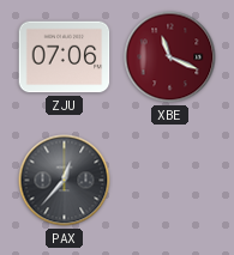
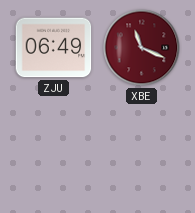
ZJU: 07:06 -> 06:49 (54, 48)
PAX: 12:37 -> none (65, 181)
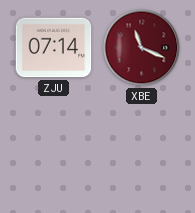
ZJU: 06:49 -> 07:14 (54, 48)
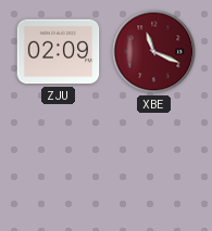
ZJU: 07:14 -> 02:09 (59, 52)
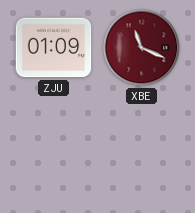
ZJU: 02:09 -> 01:09 (54, 48)
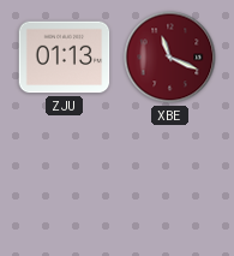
ZJU: 01:09 -> 01:13 (65, 58)
